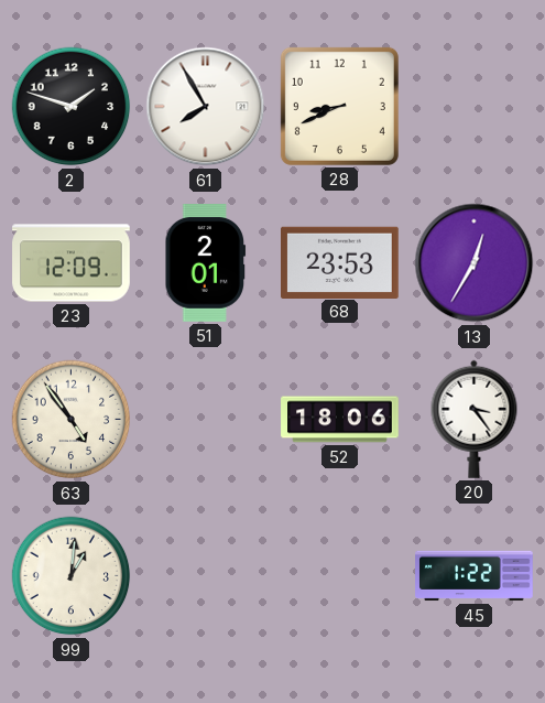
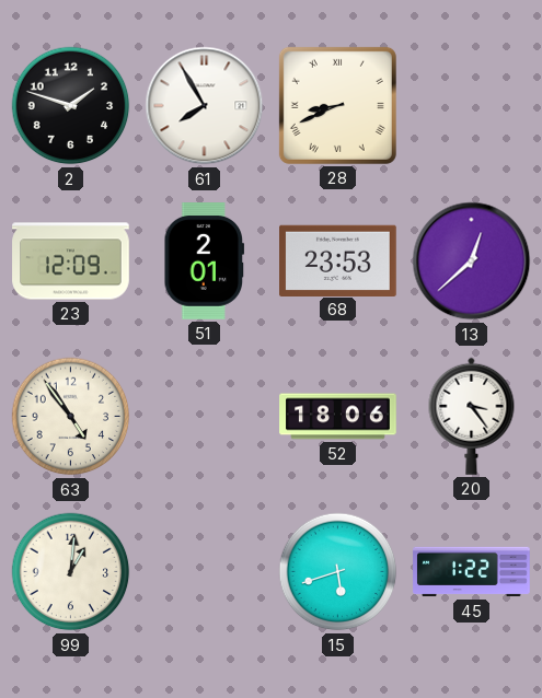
28 numerals: Arabic -> Roman (337, 105)
13: 12:35 -> 12:38 (472, 261)
15: none -> 5:42 (338, 572)
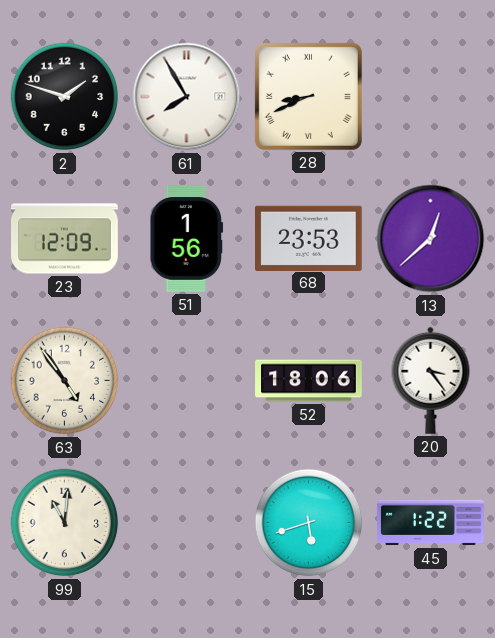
51: 2:01 -> 1:56 (187, 239)
99: 1:01 -> 11:01 (65, 523)
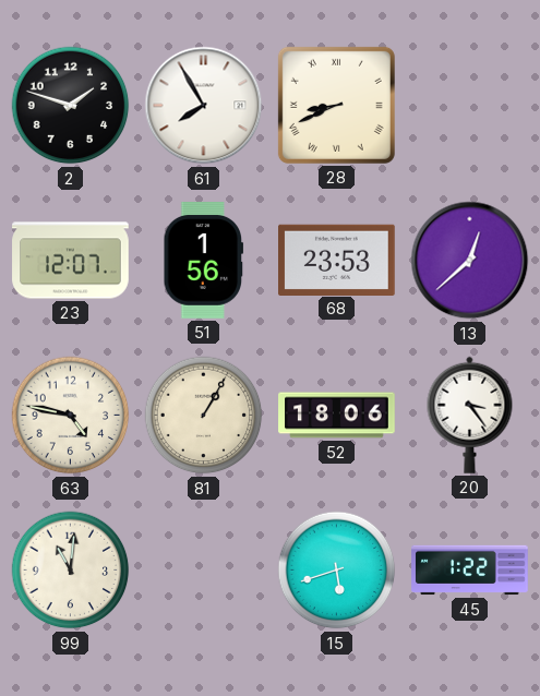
23: 12:09 -> 12:07 (71, 261)
63: 4:54 -> 4:47 (71, 416)
81: none -> 1:05 (204, 416)
